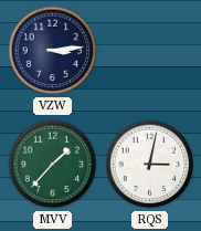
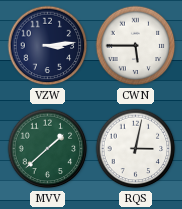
CWN: none -> 5:45 (136, 46)
MVV: 1:37 -> 1:38 (48, 149)
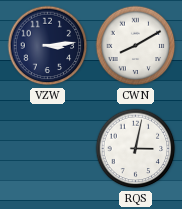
CWN: 5:45 -> 8:10 (136, 46)
MVV: 1:38 -> none (48, 149)
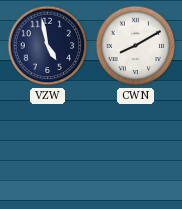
VZW: 3:14 -> 4:58 (48, 46)
RQS: 3:02 -> none (136, 149)
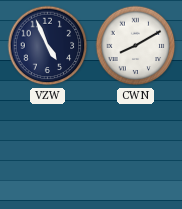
VZW: 4:58 -> 4:56 (48, 46)
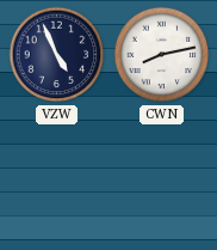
CWN: 8:10 -> 8:13 (162, 55)
